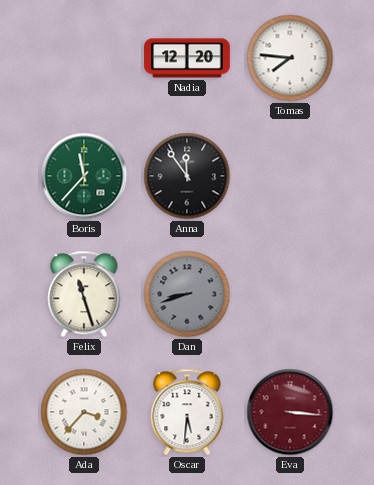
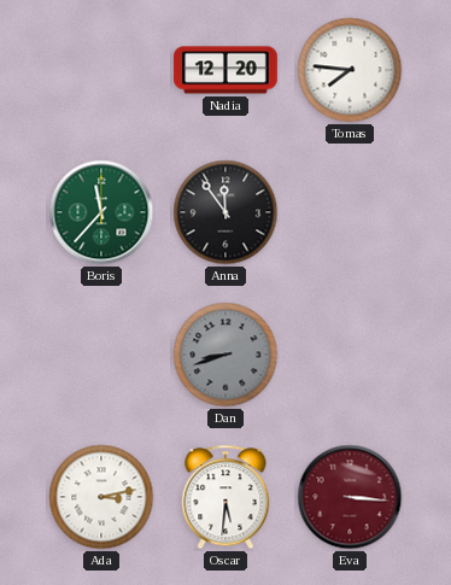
Felix: 11:27 -> none (84, 294)
Ada: 3:37 -> 3:13 (101, 497)
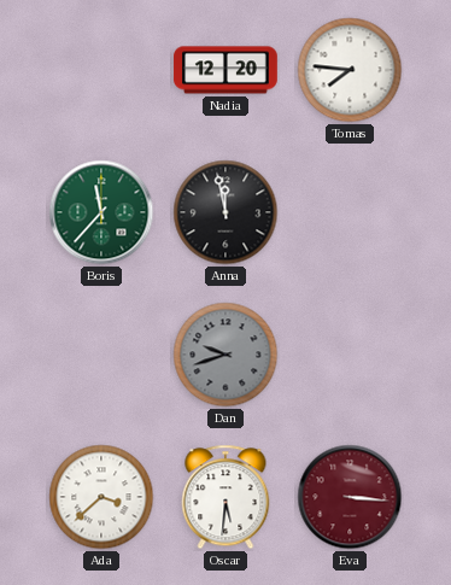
Anna: 11:54 -> 11:58 (225, 212)
Dan: 8:42 -> 9:42 (225, 355)
Ada: 3:13 -> 3:38 (101, 497)
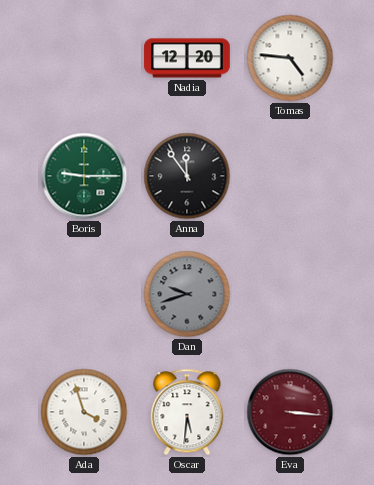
Tomas: 7:46 -> 4:46 (290, 58)
Boris: 11:37 -> 9:15 (84, 176)
Anna: 11:58 -> 11:54 (187, 176)
Ada: 3:38 -> 3:57 (84, 412)
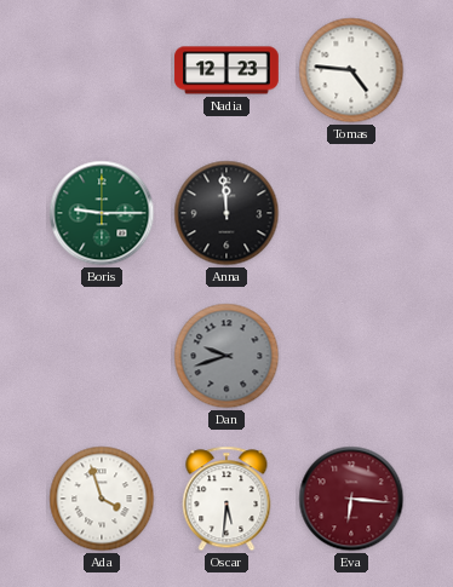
Nadia: 12:20 -> 12:23 (226, 70)
Anna: 11:54 -> 11:59 (226, 213)
Eva: 3:16 -> 6:16 (351, 499)
